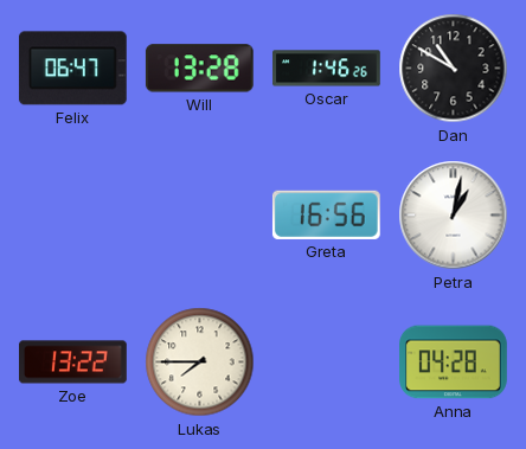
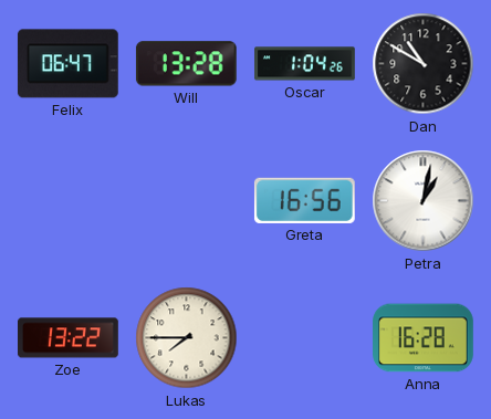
Oscar: 1:46 -> 1:04 (305, 64)
Anna: 04:28 -> 16:28 (424, 338)
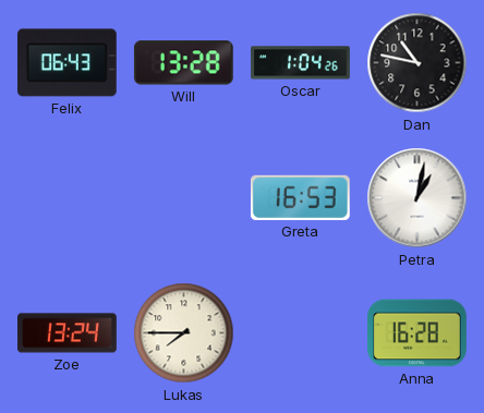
Felix: 06:47 -> 06:43 (66, 63)
Dan: 10:50 -> 10:47 (418, 63)
Greta: 16:56 -> 16:53 (300, 197)
Zoe: 13:22 -> 13:24 (68, 333)
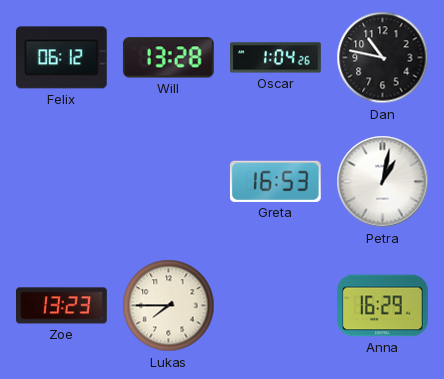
Felix: 06:43 -> 06:12 (61, 58)
Zoe: 13:24 -> 13:23 (62, 306)
Anna: 16:28 -> 16:29 (383, 306)
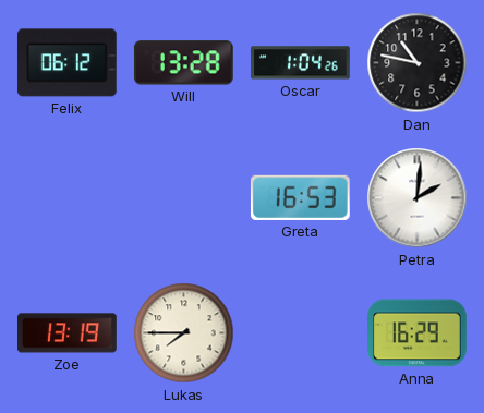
Petra: 1:02 -> 2:01 (418, 198)
Zoe: 13:23 -> 13:19 (68, 333)
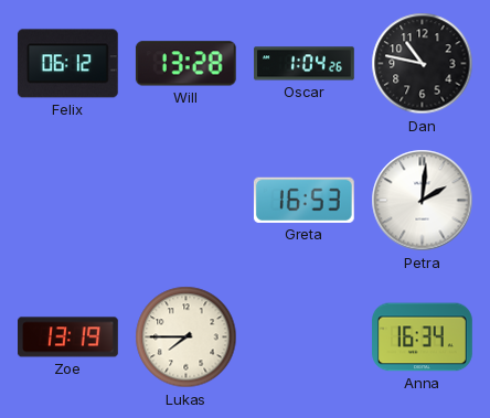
Anna: 16:29 -> 16:34 (423, 337)
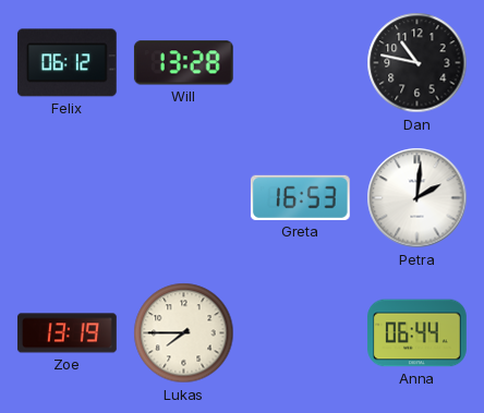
Oscar: 1:04 -> none (305, 64)
Anna: 16:34 -> 06:44 (418, 333)
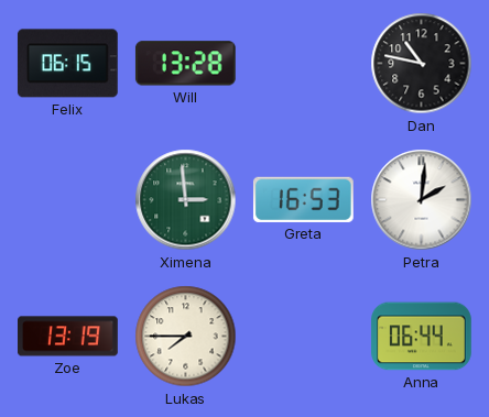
Felix: 06:12 -> 06:15 (67, 64)
Ximena: none -> 2:59 (186, 200)
